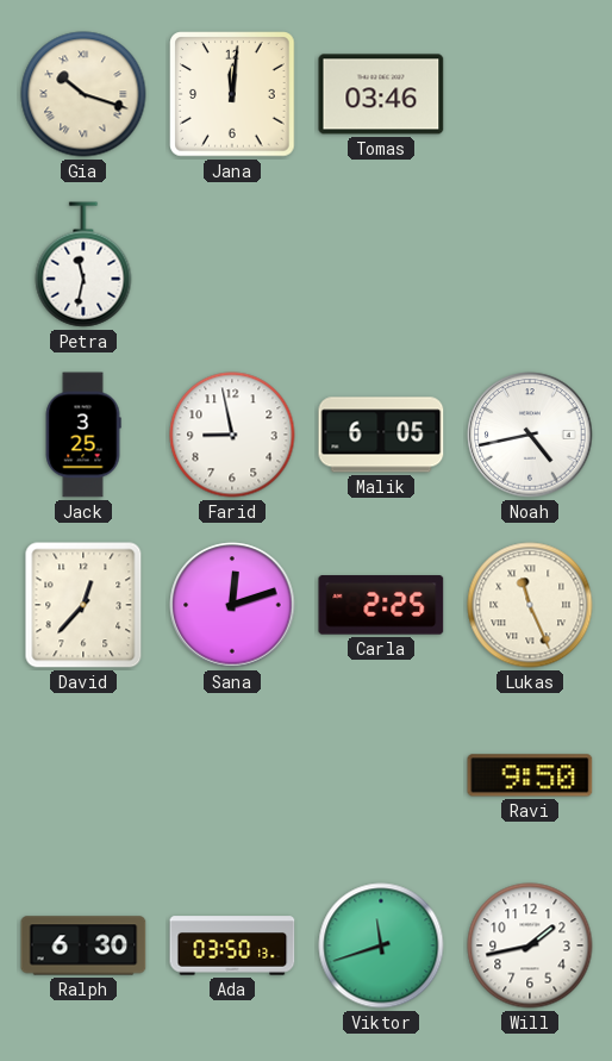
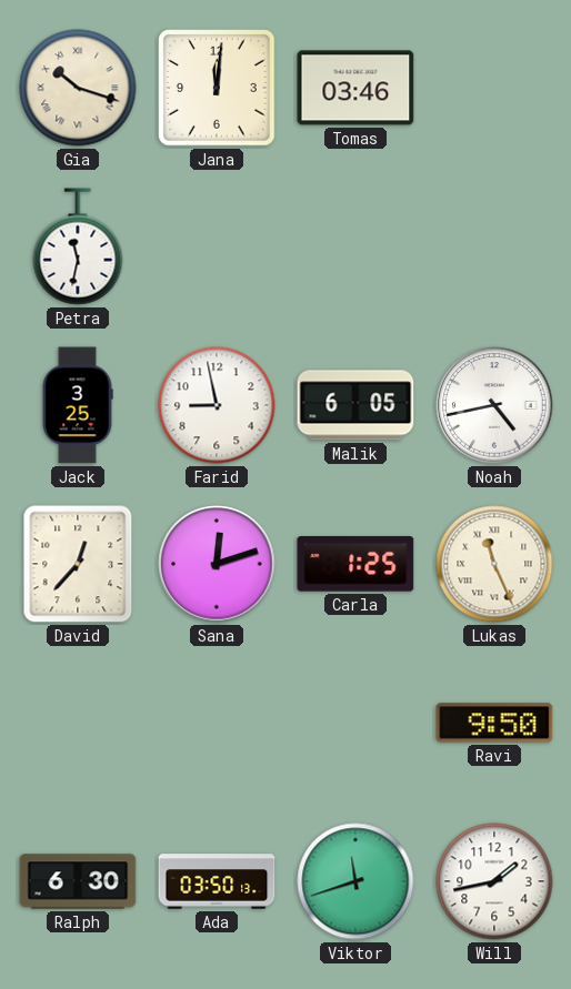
Carla: 2:25 -> 1:25 (355, 564)
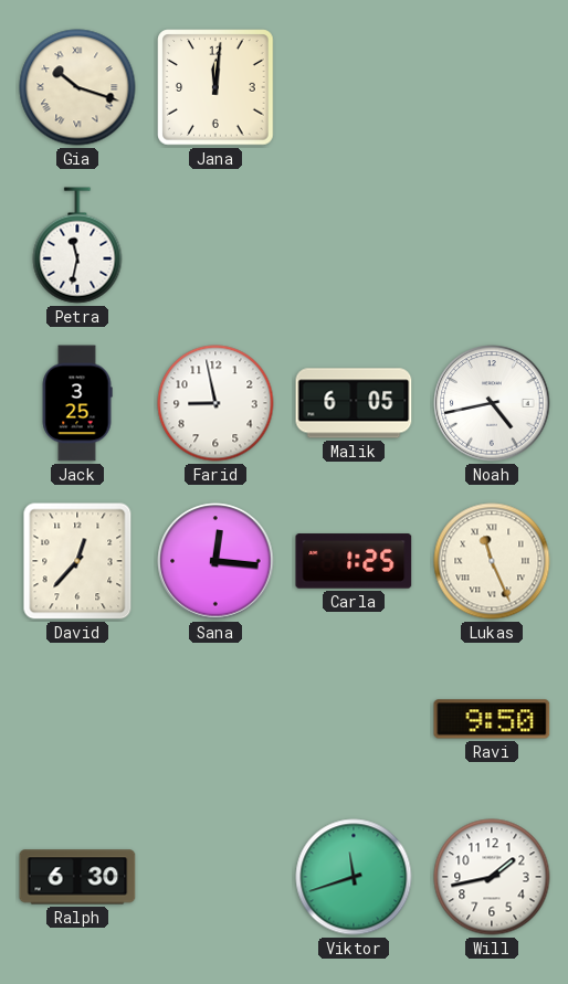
Tomas: 03:46 -> none (355, 88)
Sana: 12:12 -> 12:16 (215, 561)
Ada: 03:50 -> none (217, 881)
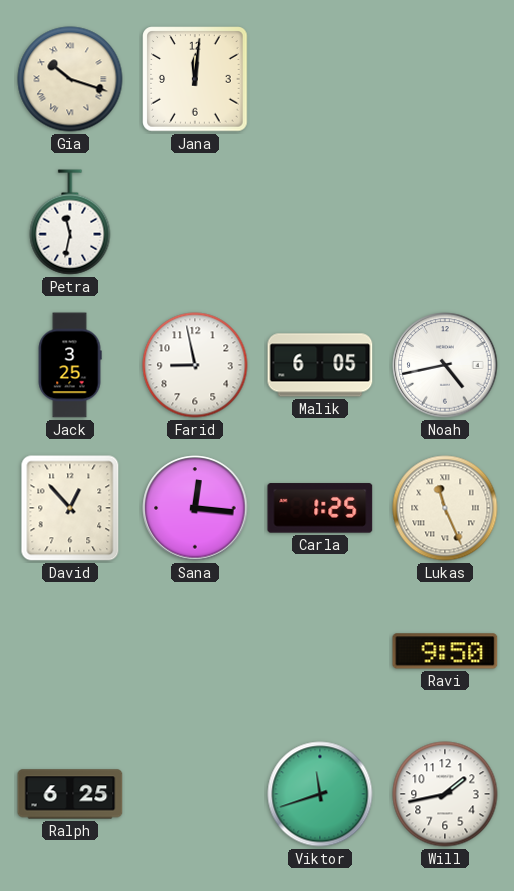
David: 12:37 -> 12:53 (70, 508)
Ralph: 6:30 -> 6:25 (70, 794)
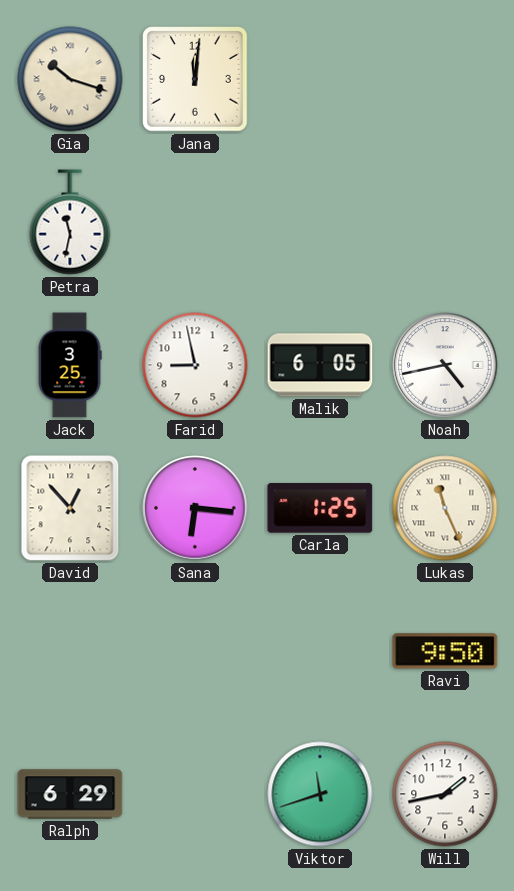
Sana: 12:16 -> 6:16 (195, 508)
Ralph: 6:25 -> 6:29 (70, 794)
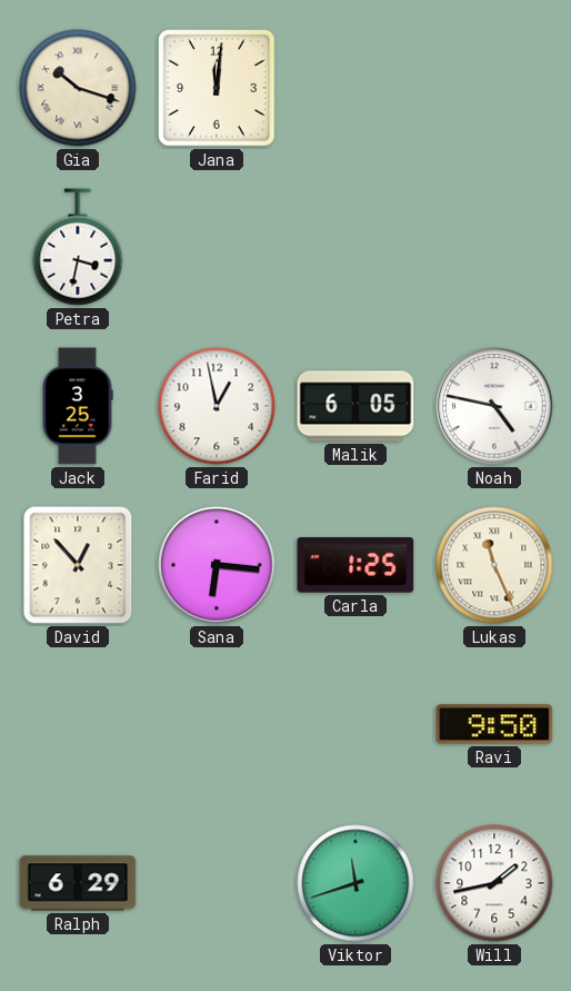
Petra: 11:32 -> 3:32 (78, 247)
Farid: 8:58 -> 12:58 (217, 406)
Noah: 4:43 -> 4:47 (494, 406)
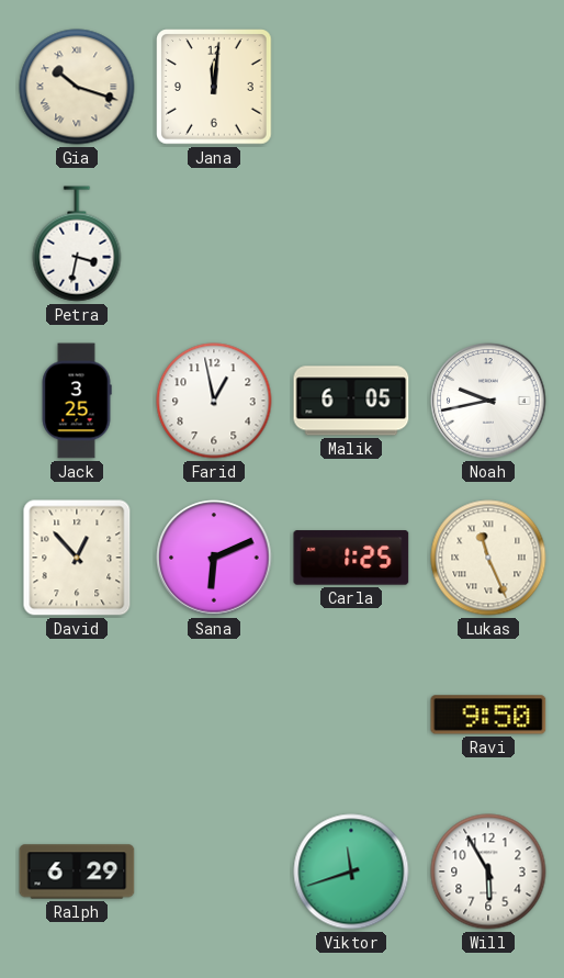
Noah: 4:47 -> 9:43 (488, 401)
Sana: 6:16 -> 6:11 (214, 558)
Will: 1:43 -> 5:55 (488, 872)
